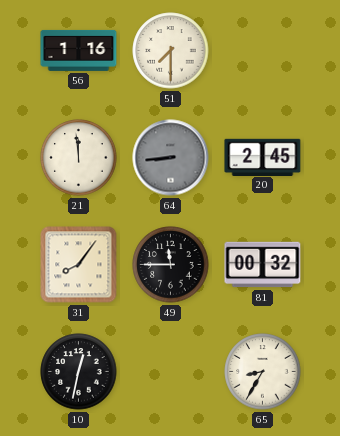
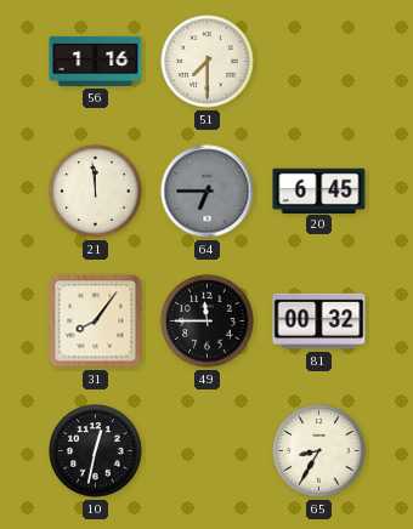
64: 8:44 -> 6:45 (208, 192)
20: 2:45 -> 6:45 (319, 190)
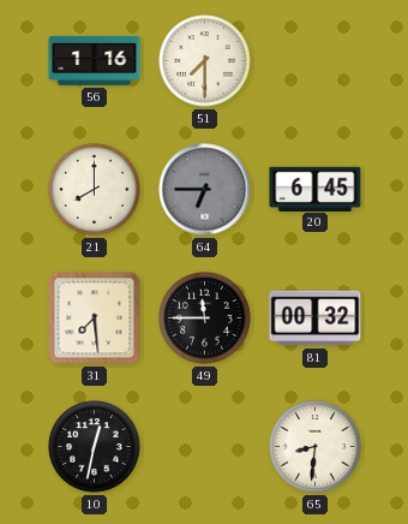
21: 11:59 -> 8:00 (95, 190)
31: 8:06 -> 7:29 (95, 318)
65: 8:35 -> 8:31 (316, 447)
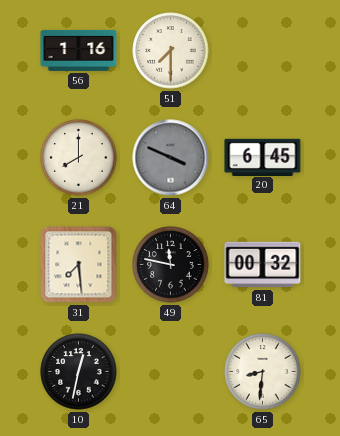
64: 6:45 -> 3:49 (171, 158)
49: 11:45 -> 11:47 (171, 265)
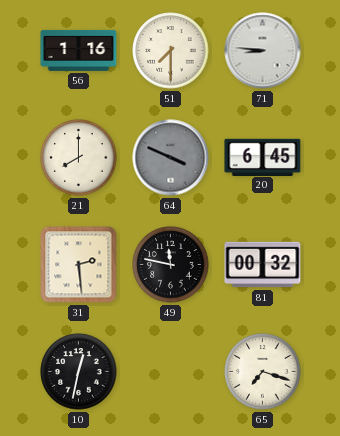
71: none -> 8:46 (263, 51)
31: 7:29 -> 2:29 (79, 265)
65: 8:31 -> 7:18 (263, 372)
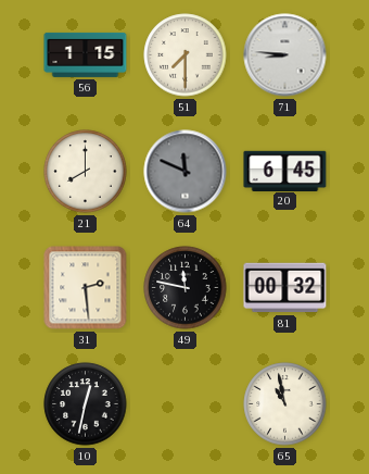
56: 1:16 -> 1:15 (86, 54)
64: 3:49 -> 11:49 (186, 172)
65: 7:18 -> 10:58 (285, 404)
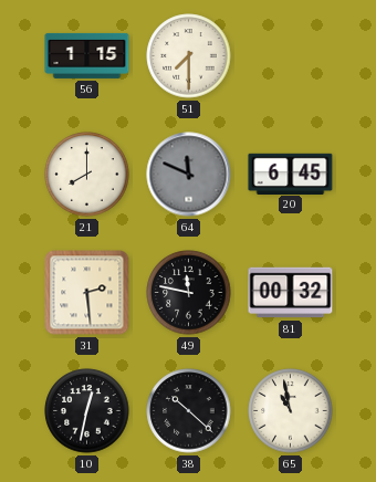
71: 8:46 -> none (285, 55)
38: none -> 10:22 (189, 411)
